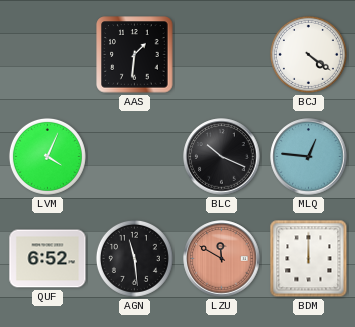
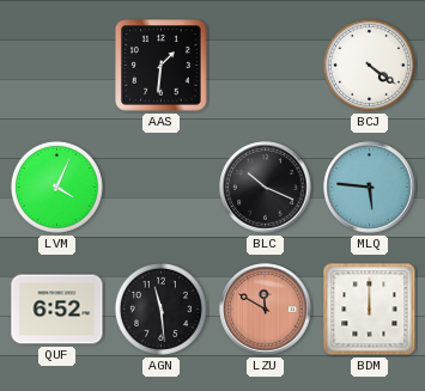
MLQ: 12:46 -> 5:46 (370, 188)
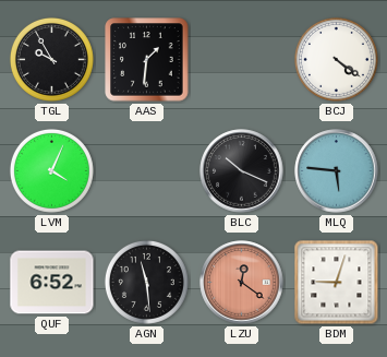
TGL: none -> 9:55 (51, 59)
LZU: 11:50 -> 12:21 (242, 283)
BDM: 12:00 -> 9:03 (337, 283)
